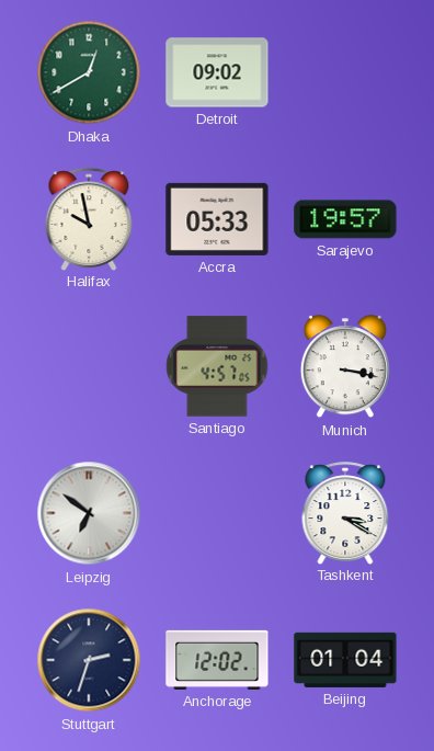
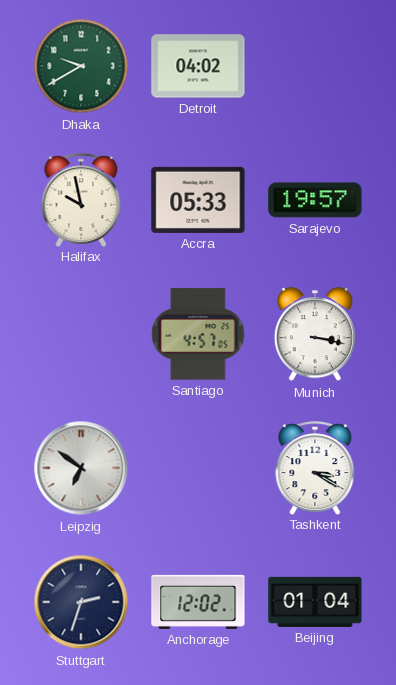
Dhaka: 12:40 -> 9:40 (81, 66)
Detroit: 09:02 -> 04:02 (198, 66)
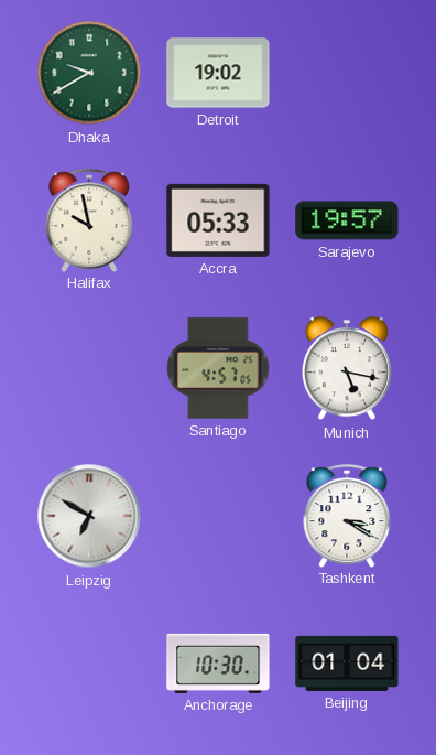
Detroit: 04:02 -> 19:02 (218, 73)
Munich: 3:17 -> 5:17 (347, 369)
Leipzig: 6:51 -> 6:50 (89, 516)
Stuttgart: 2:33 -> none (81, 602)
Anchorage: 12:02 -> 10:30 (218, 664)
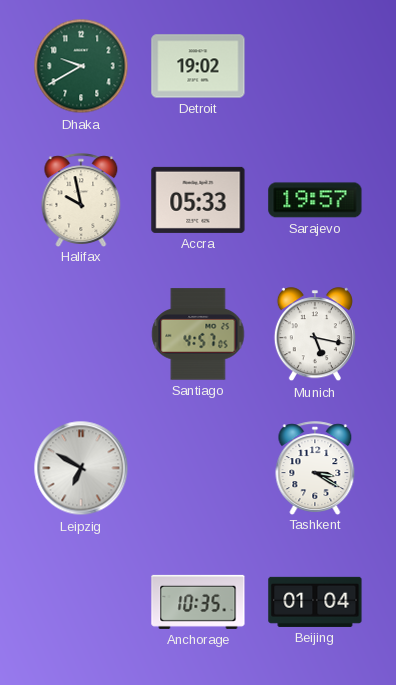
Anchorage: 10:30 -> 10:35 (198, 602)
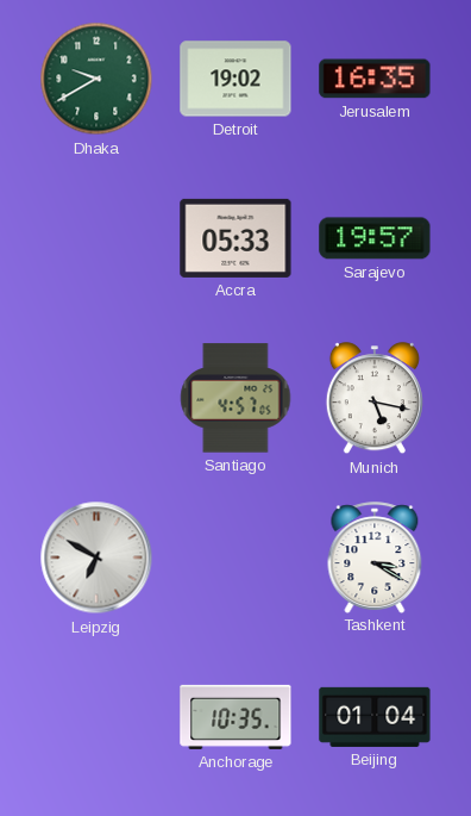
Jerusalem: none -> 16:35 (375, 79)
Halifax: 9:58 -> none (81, 200)
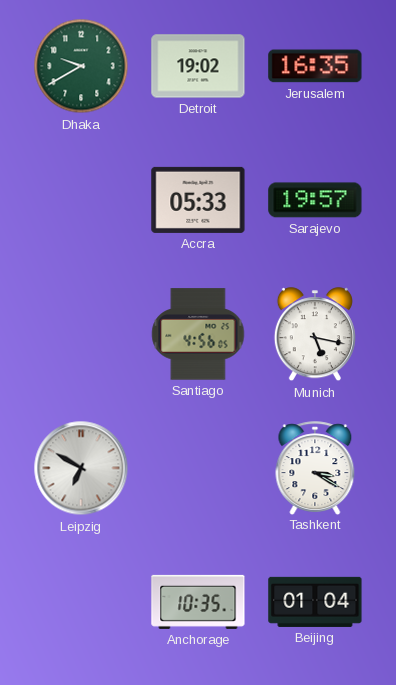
Santiago: 4:57 -> 4:56 (198, 334)
